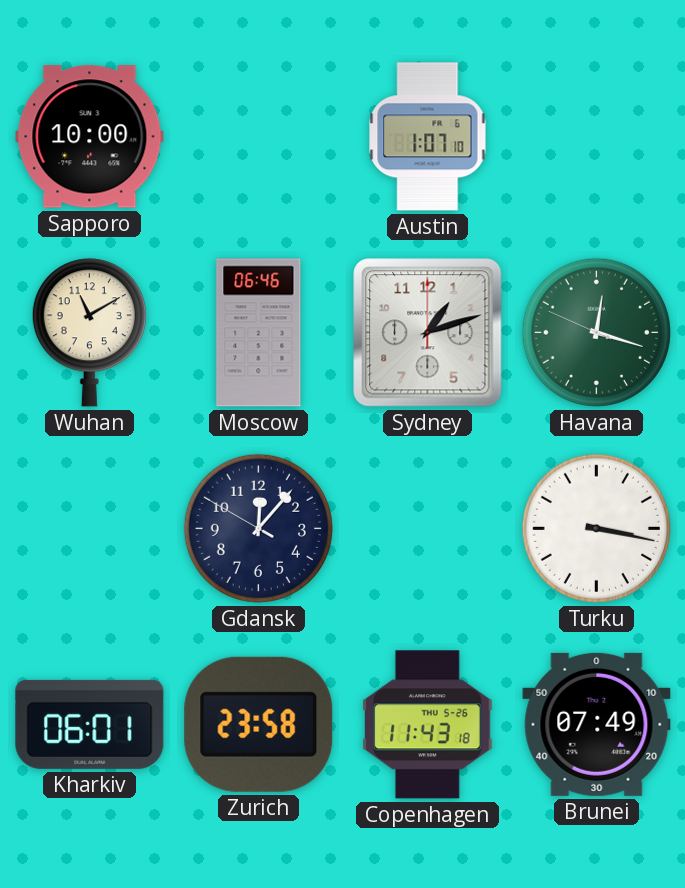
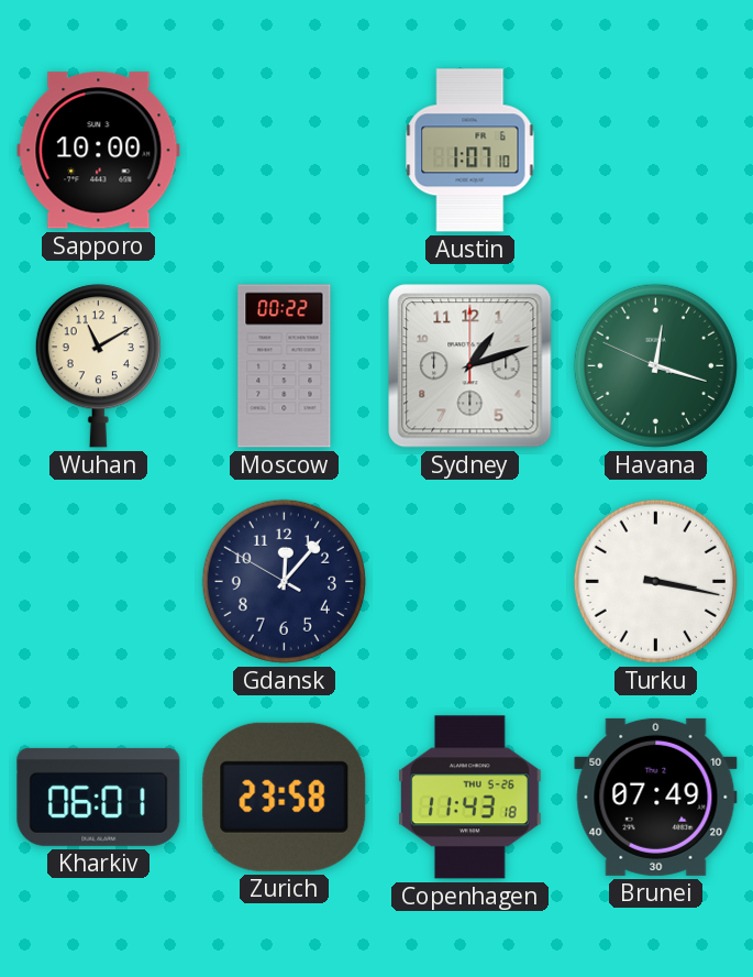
Moscow: 06:46 -> 00:22 (285, 366)
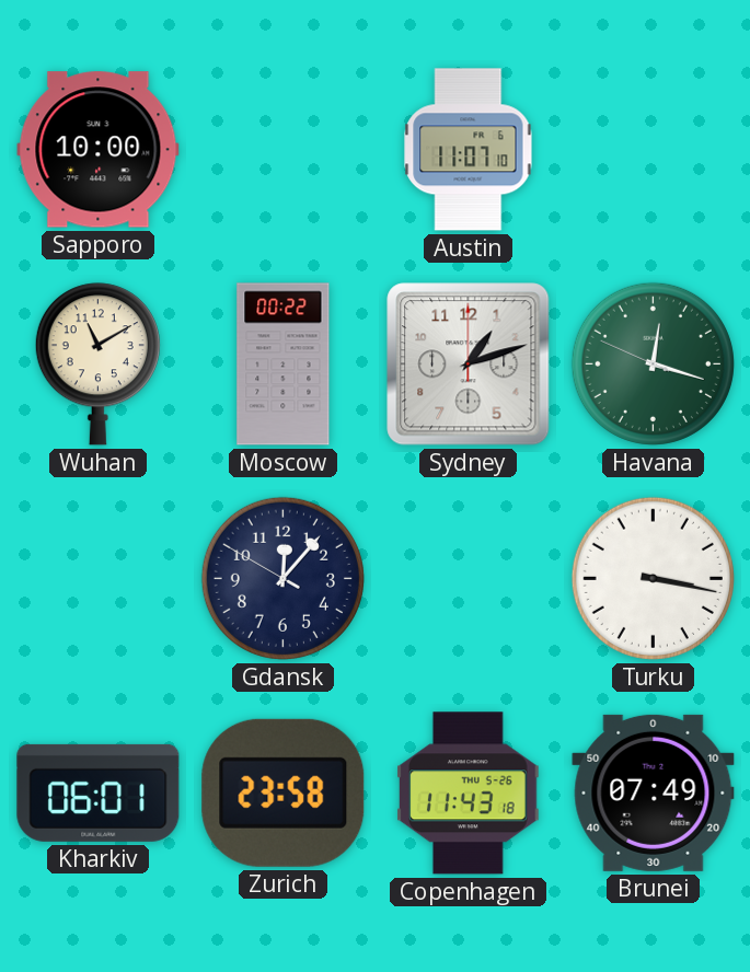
Austin: 1:07 -> 11:07 (469, 150)
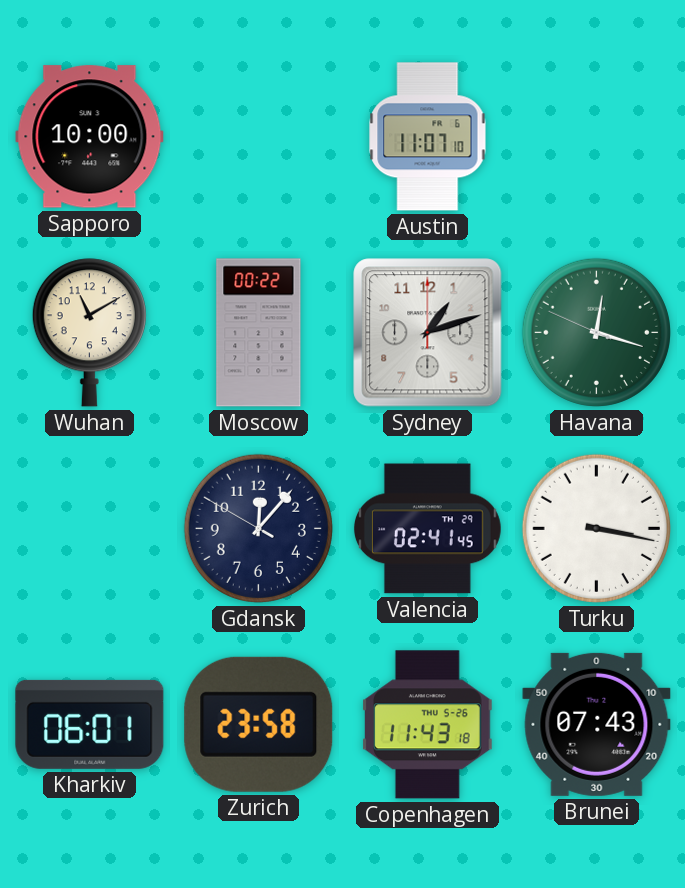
Valencia: none -> 02:41 (427, 529)
Brunei: 07:49 -> 07:43 (597, 724)
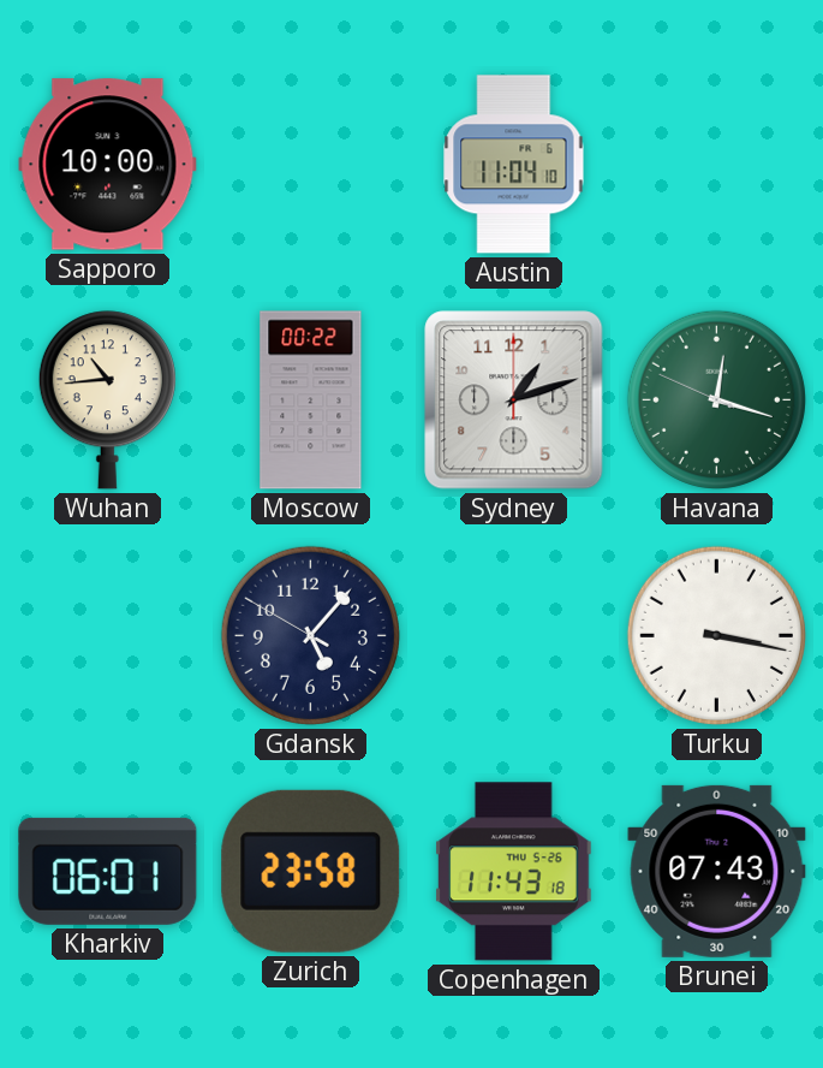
Austin: 11:07 -> 11:04 (514, 165)
Wuhan: 11:10 -> 10:44 (107, 400)
Gdansk: 12:06 -> 5:06 (310, 635)
Valencia: 02:41 -> none (427, 529)
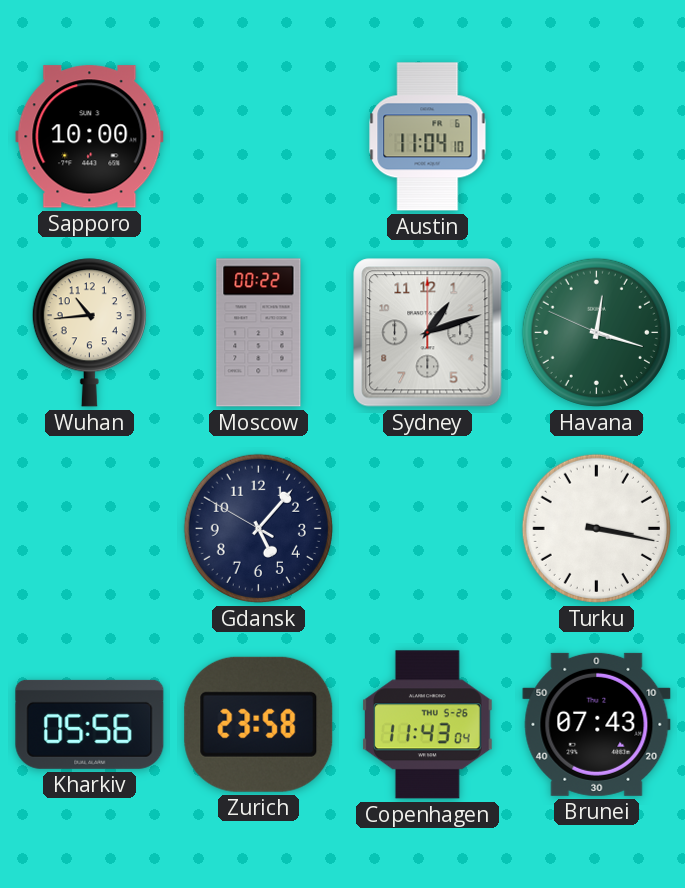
Kharkiv: 06:01 -> 05:56 (90, 724)
Copenhagen: 11:43:18 -> 11:43:04 (428, 725)
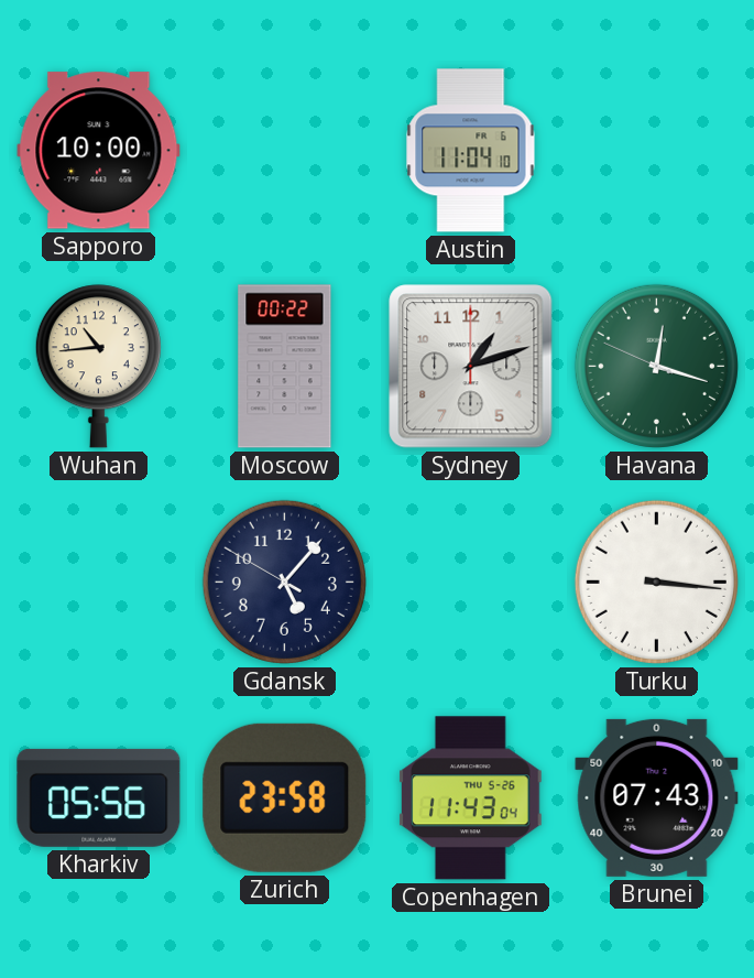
Turku: 3:17 -> 3:16 (656, 582)
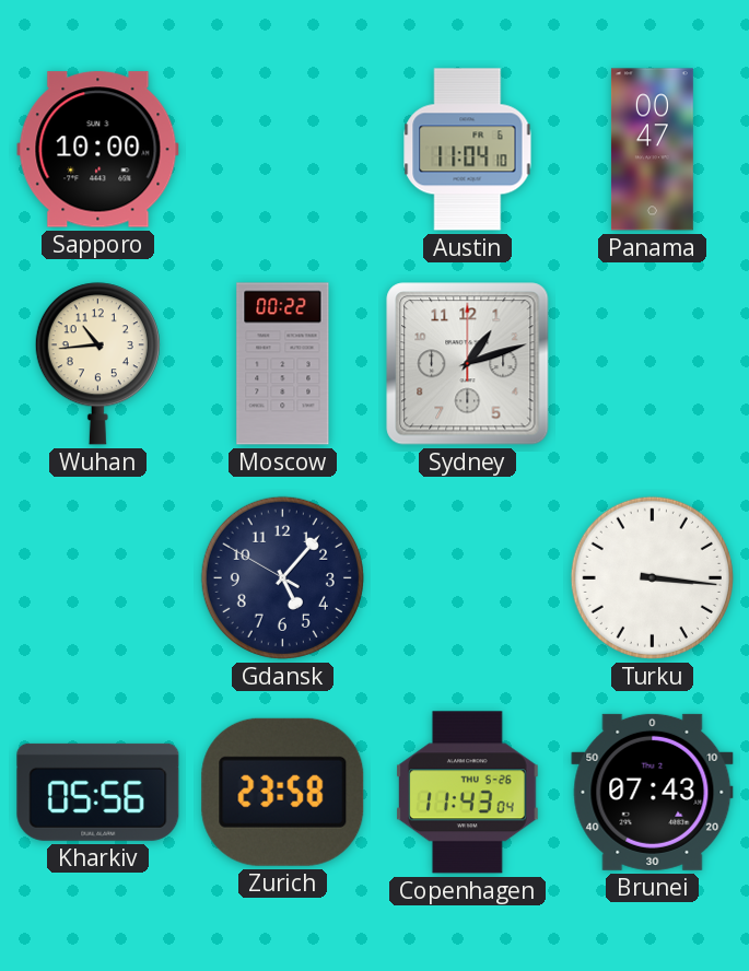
Panama: none -> 00:47 (652, 150)
Havana: 12:17 -> none (656, 366)
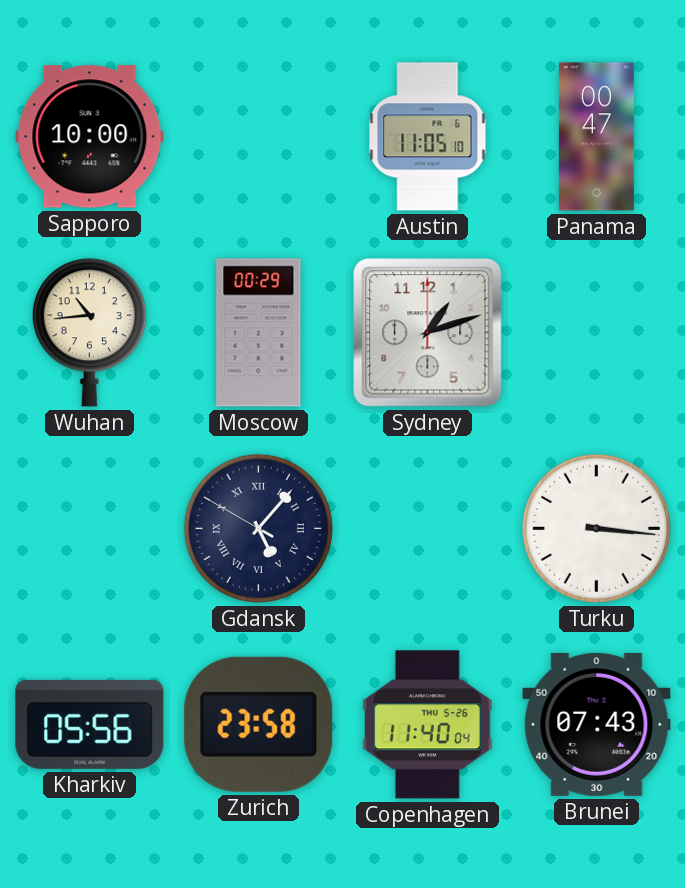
Austin: 11:04 -> 11:05 (428, 137)
Moscow: 00:22 -> 00:29 (259, 333)
Gdansk numerals: Arabic -> Roman (258, 528)
Copenhagen: 11:43 -> 11:40 (428, 725)
